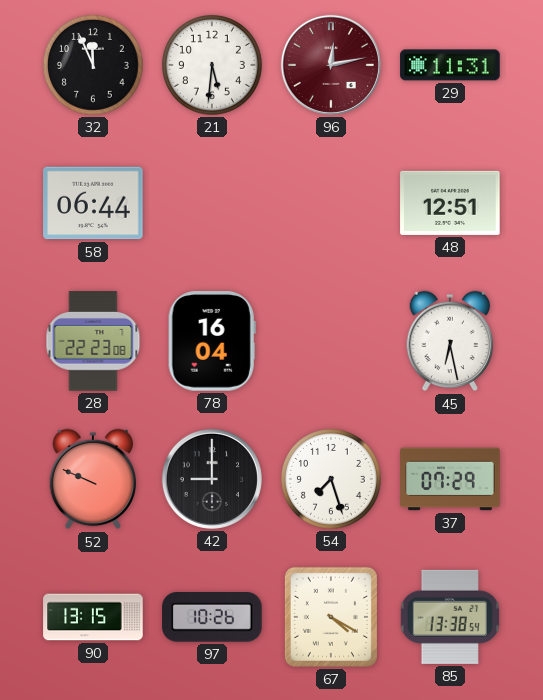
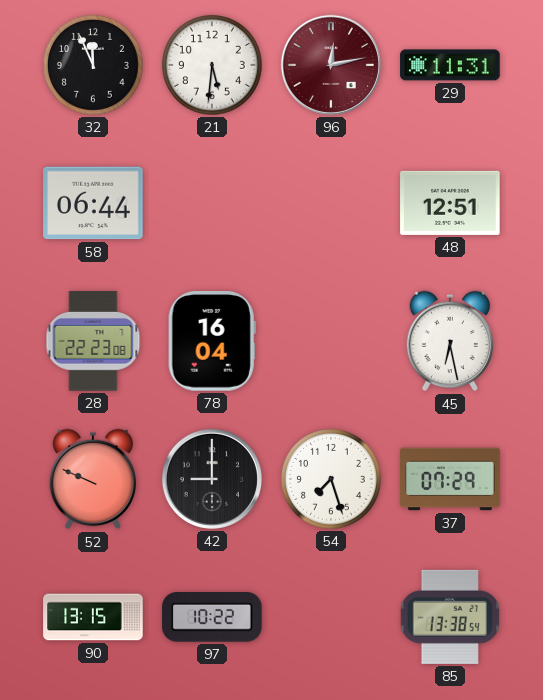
97: 10:26 -> 10:22 (212, 618)
67: 4:20 -> none (331, 617)
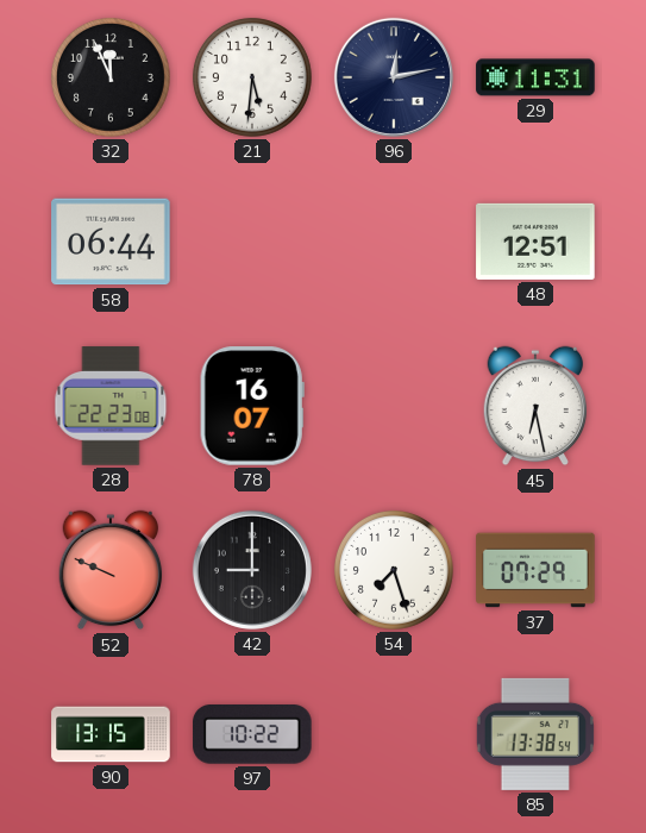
96 dial: burgundy -> navy (394, 77)
78: 16:04 -> 16:07 (252, 406)
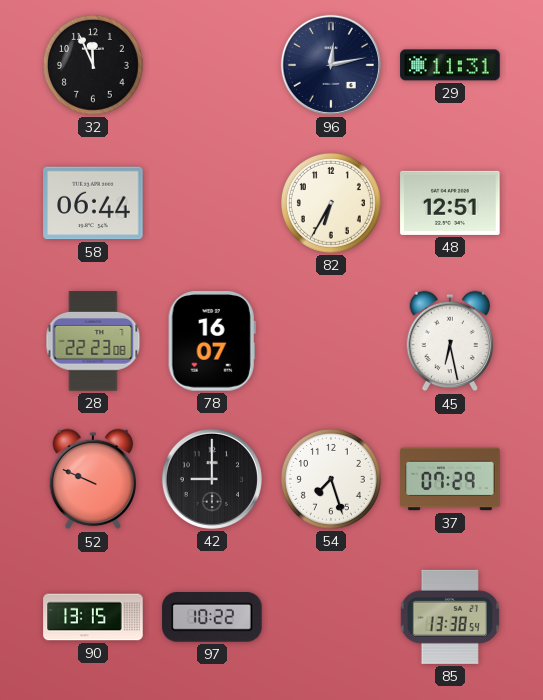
21: 5:31 -> none (252, 77)
82: none -> 6:35 (331, 203)
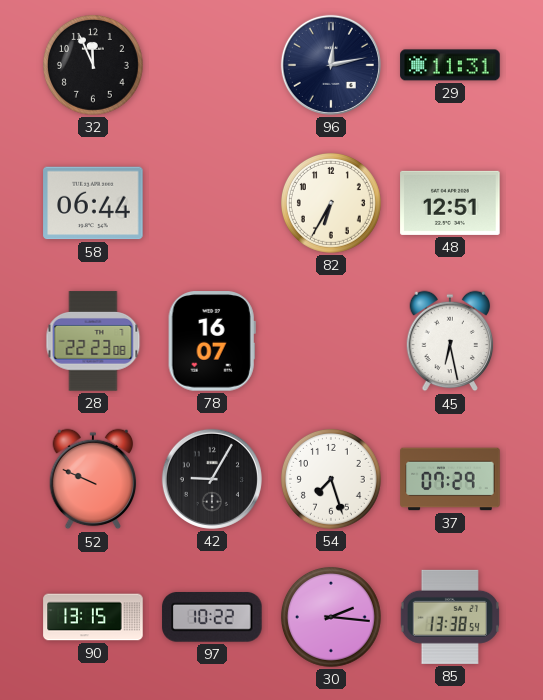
42: 9:00 -> 9:05 (212, 479)
30: none -> 2:16 (331, 617)
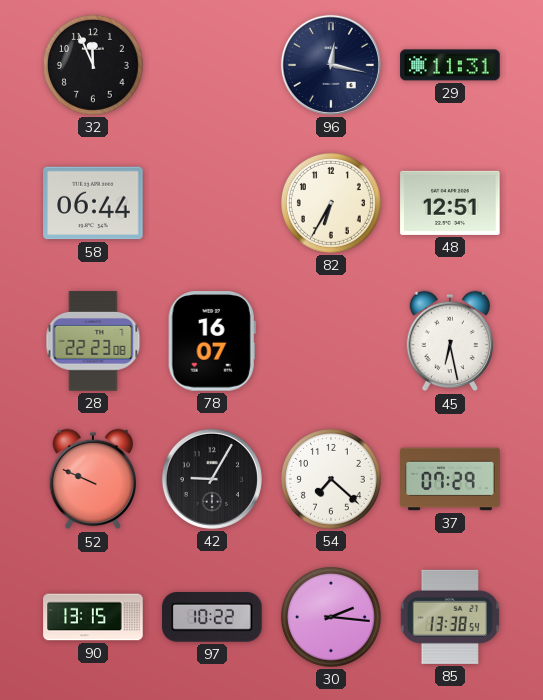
96: 12:13 -> 12:17 (331, 65)
54: 7:27 -> 7:22 (331, 479)
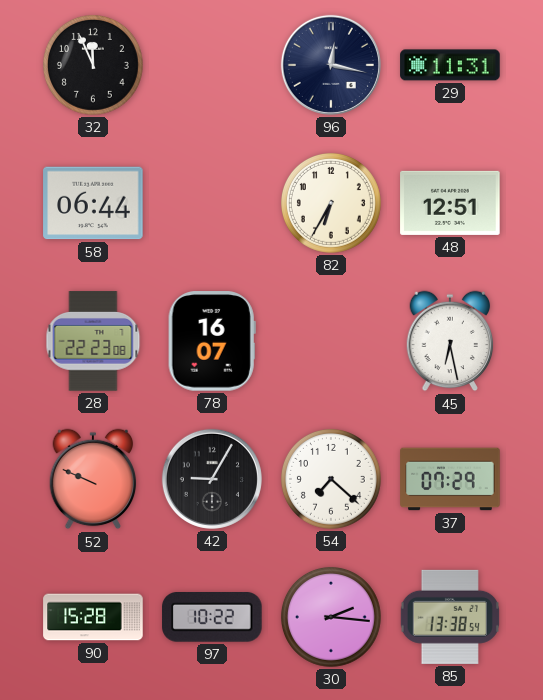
90: 13:15 -> 15:28 (93, 617)
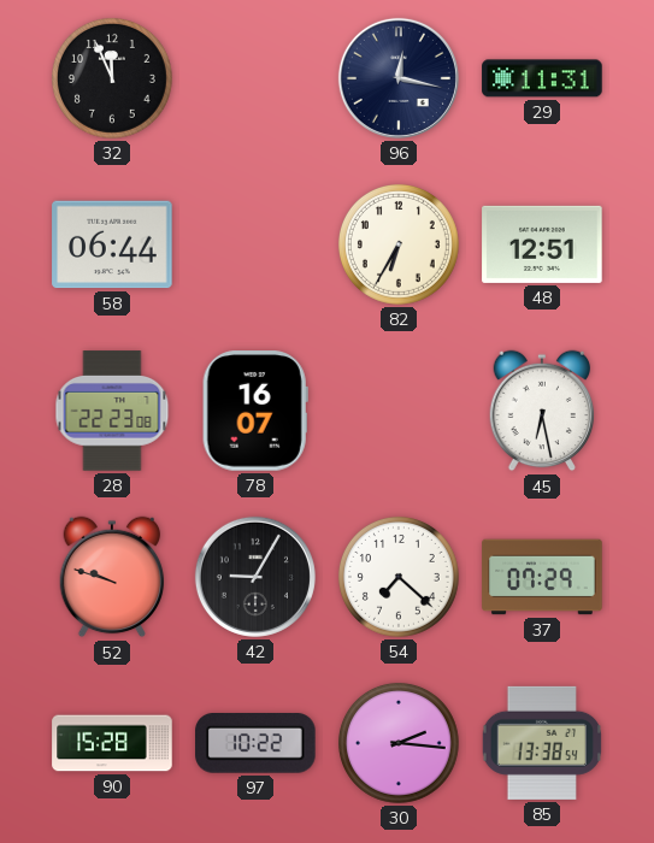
52: 9:49 -> 9:48 (112, 577)
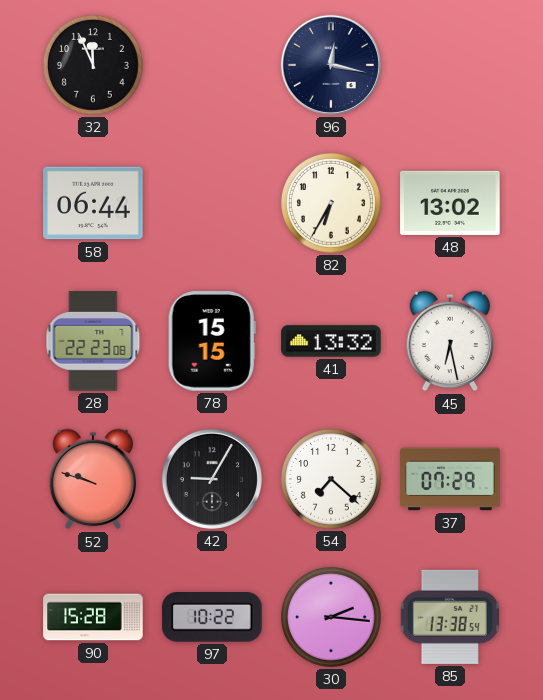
29: 11:31 -> none (542, 78)
48: 12:51 -> 13:02 (450, 203)
78: 16:07 -> 15:15 (212, 341)
41: none -> 13:32 (331, 341)
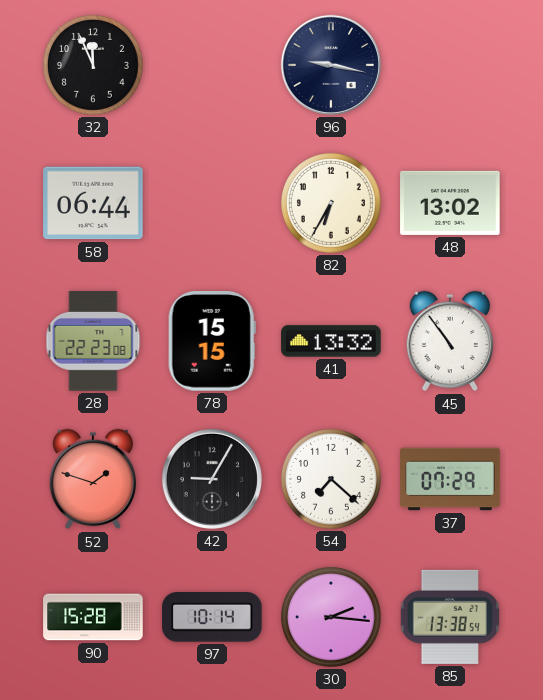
96: 12:17 -> 9:17 (331, 65)
45: 6:28 -> 10:54 (450, 341)
52: 9:48 -> 1:48 (93, 479)
97: 10:22 -> 10:14 (212, 618)
